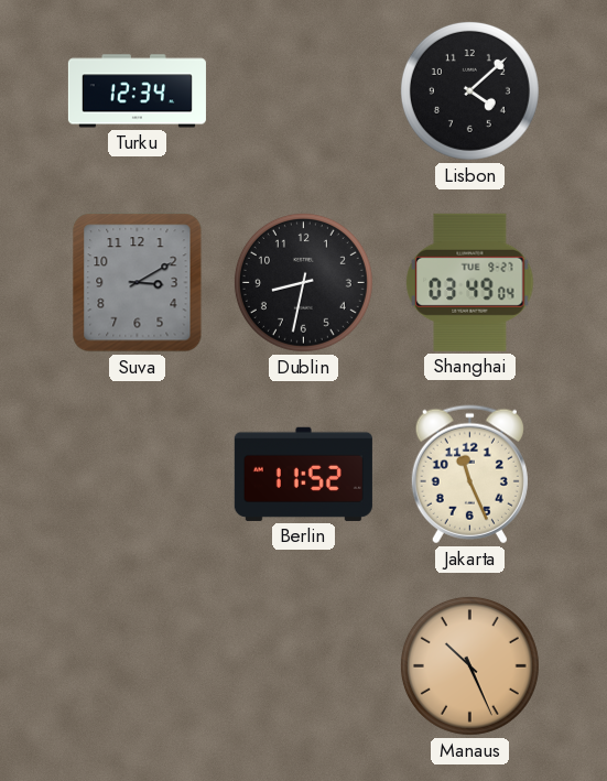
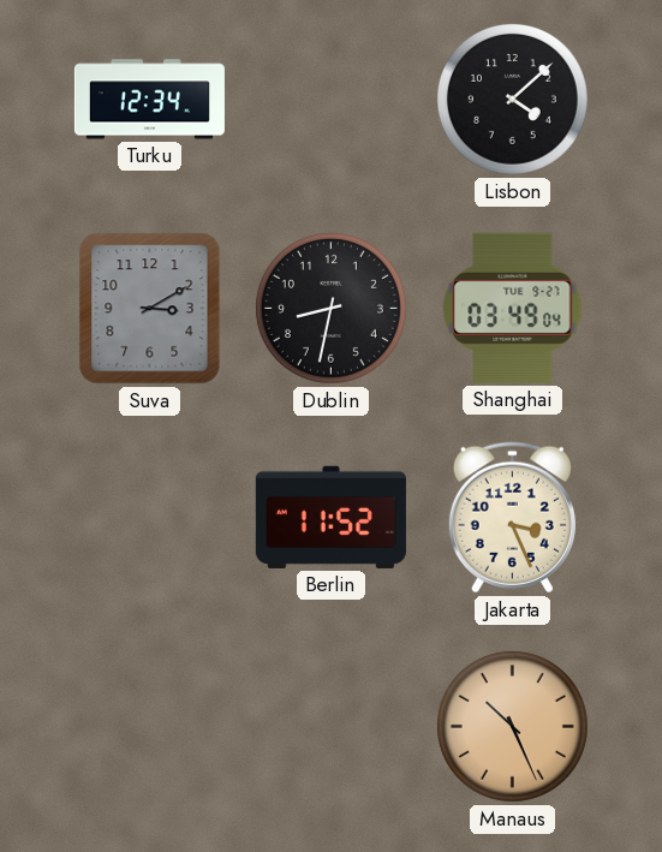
Jakarta: 11:26 -> 3:26 (512, 518)
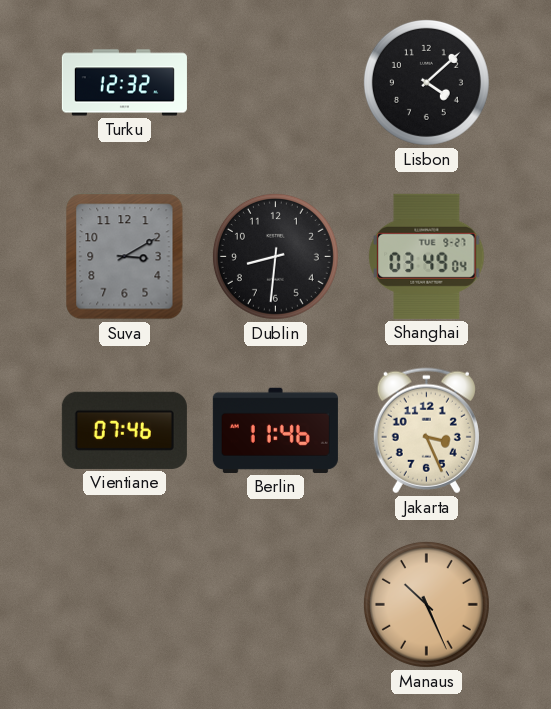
Turku: 12:34 -> 12:32 (124, 83)
Dublin: 8:32 -> 8:31 (275, 256)
Vientiane: none -> 07:46 (124, 430)
Berlin: 11:52 -> 11:46 (275, 430)
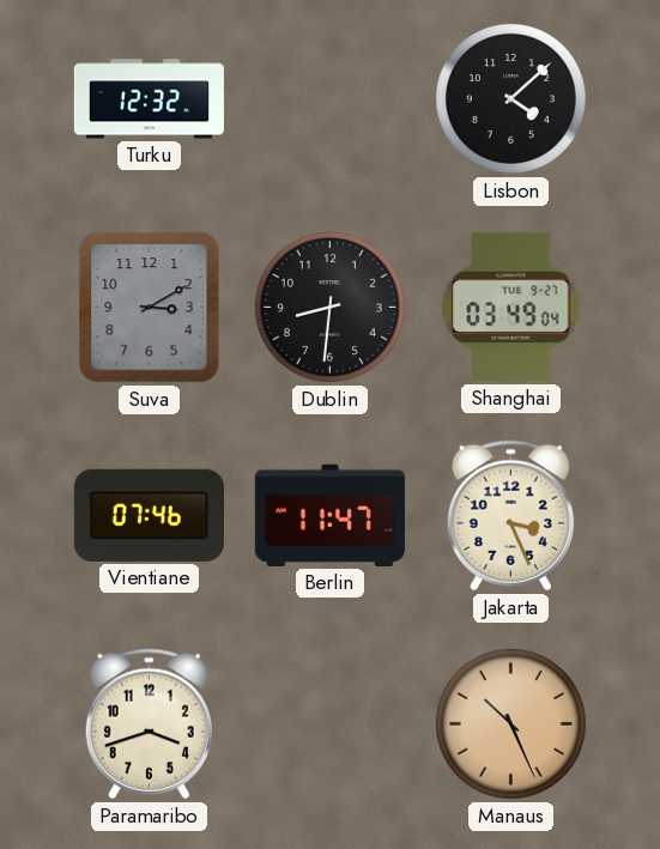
Berlin: 11:46 -> 11:47 (329, 515)
Paramaribo: none -> 3:42 (149, 724)
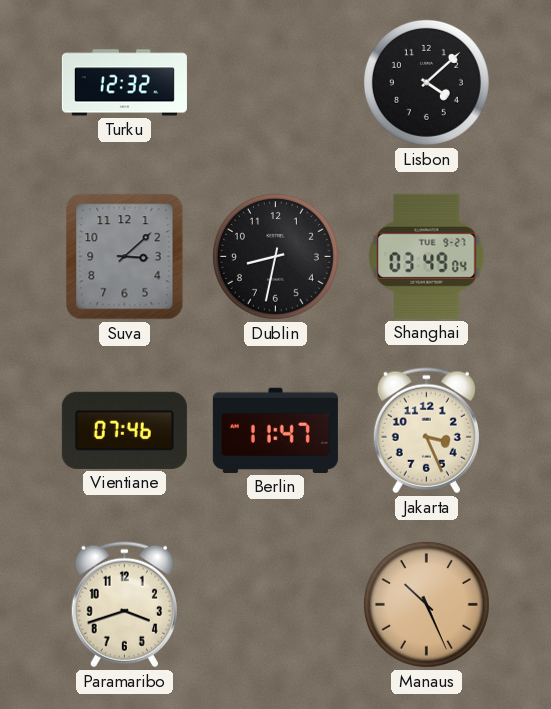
Suva: 3:10 -> 3:08 (125, 257)
Dublin: 8:31 -> 8:32 (275, 256)
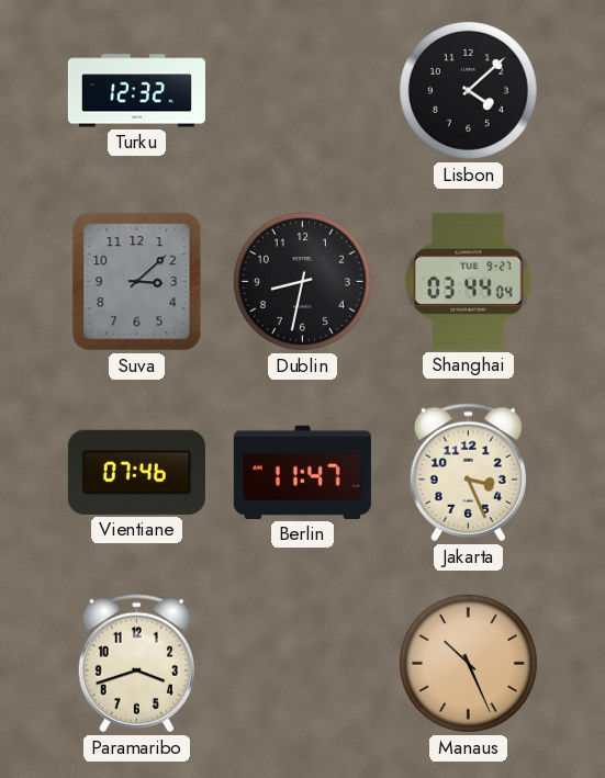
Shanghai: 03:49 -> 03:44 (469, 281)
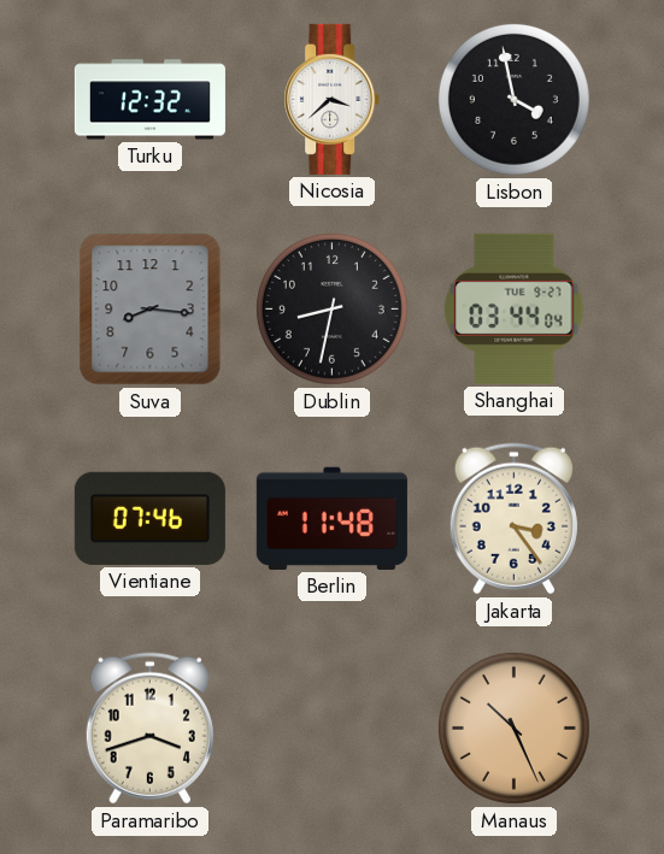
Nicosia: none -> 3:38 (333, 99)
Lisbon: 4:08 -> 3:58 (513, 99)
Suva: 3:08 -> 8:16 (151, 310)
Berlin: 11:47 -> 11:48 (331, 518)
Jakarta: 3:26 -> 3:24 (513, 519)
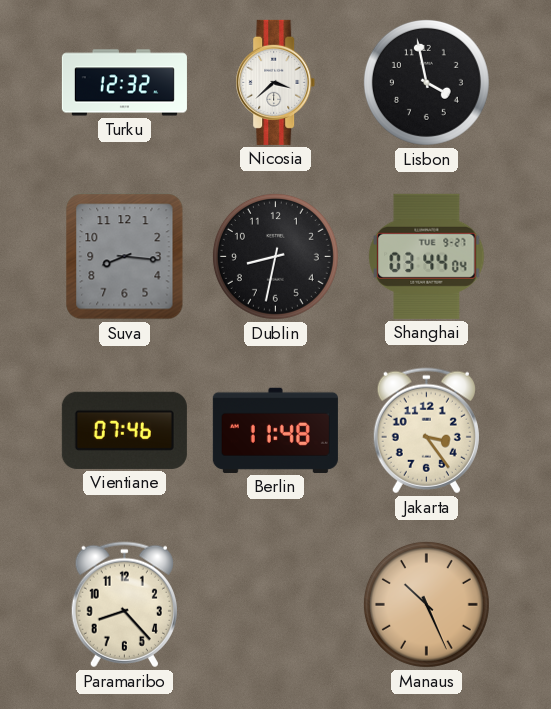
Paramaribo: 3:42 -> 8:23 (124, 605)
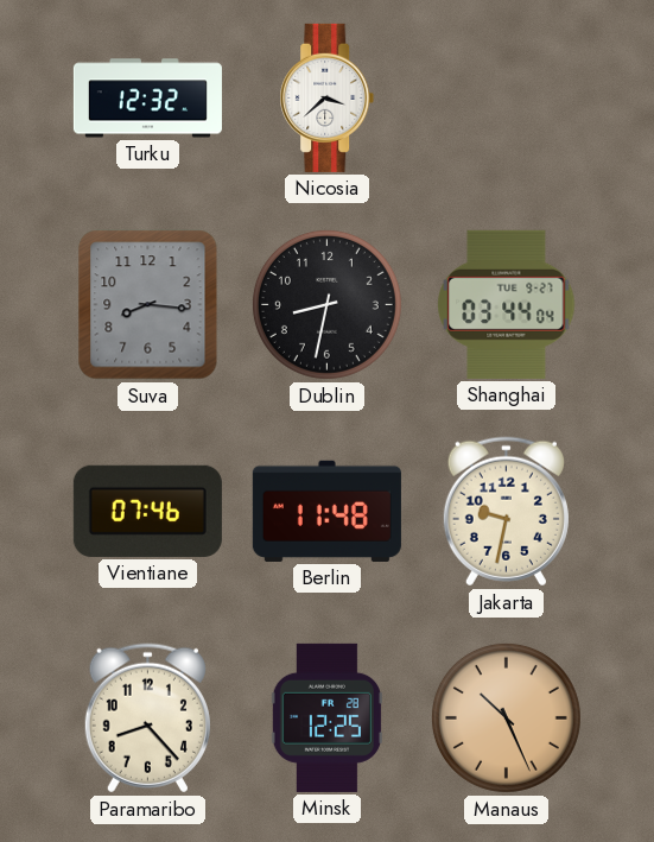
Lisbon: 3:58 -> none (426, 82)
Jakarta: 3:24 -> 9:32 (506, 512)
Minsk: none -> 12:25 (326, 717)
